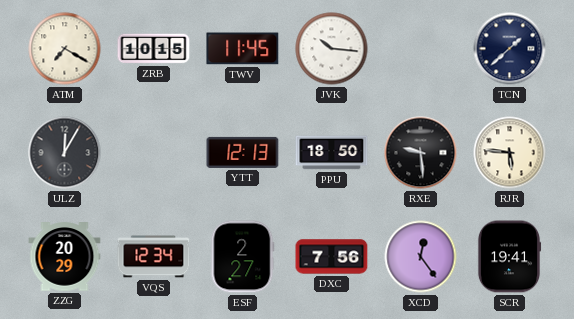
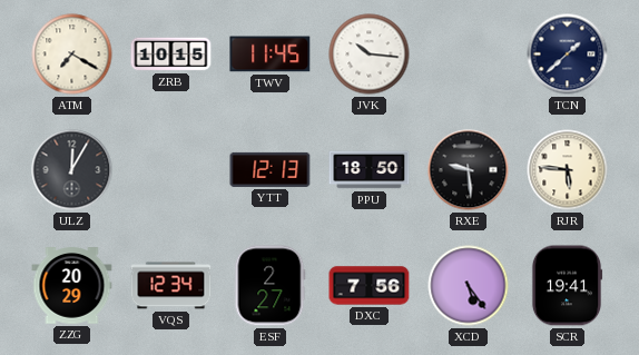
XCD: 12:24 -> 5:24 (469, 286)
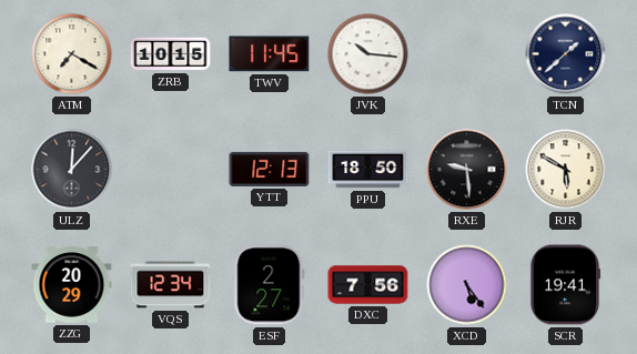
ULZ: 12:05 -> 12:07 (72, 170)
RJR: 5:46 -> 5:50 (566, 170)
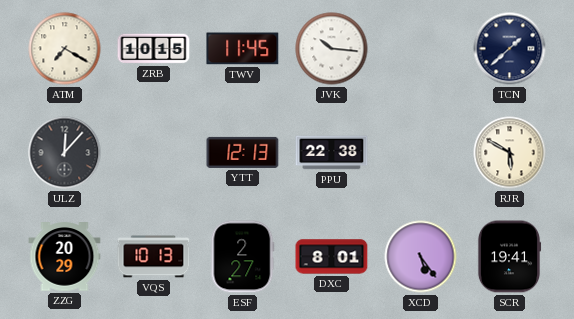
PPU: 18:50 -> 22:38 (332, 153)
RXE: 9:29 -> none (467, 170)
VQS: 12:34 -> 10:13 (154, 257)
DXC: 7:56 -> 8:01 (332, 257)
